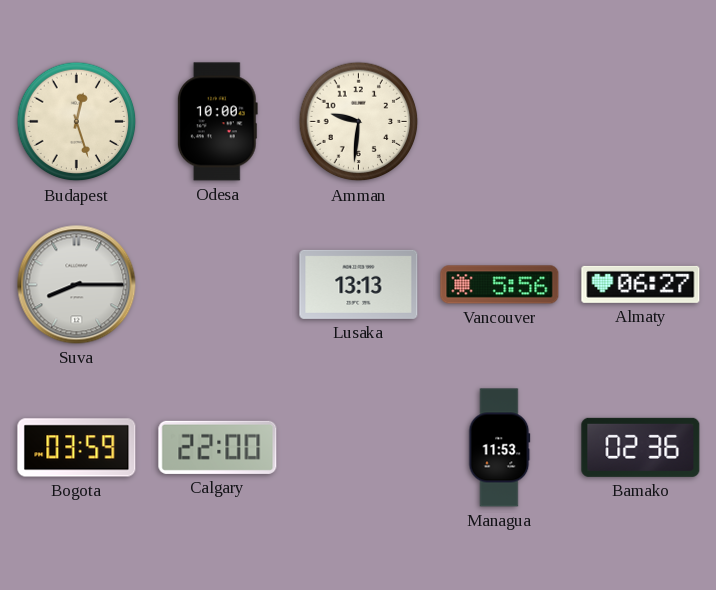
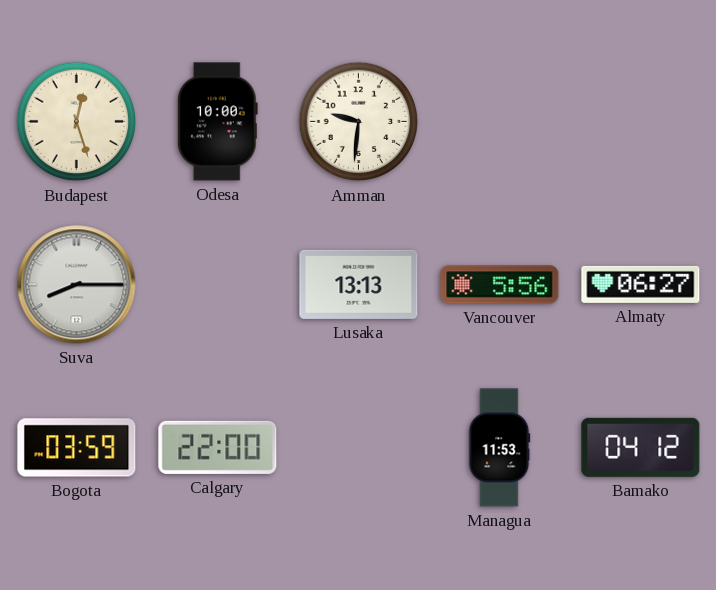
Bamako: 02:36 -> 04:12 (641, 447)
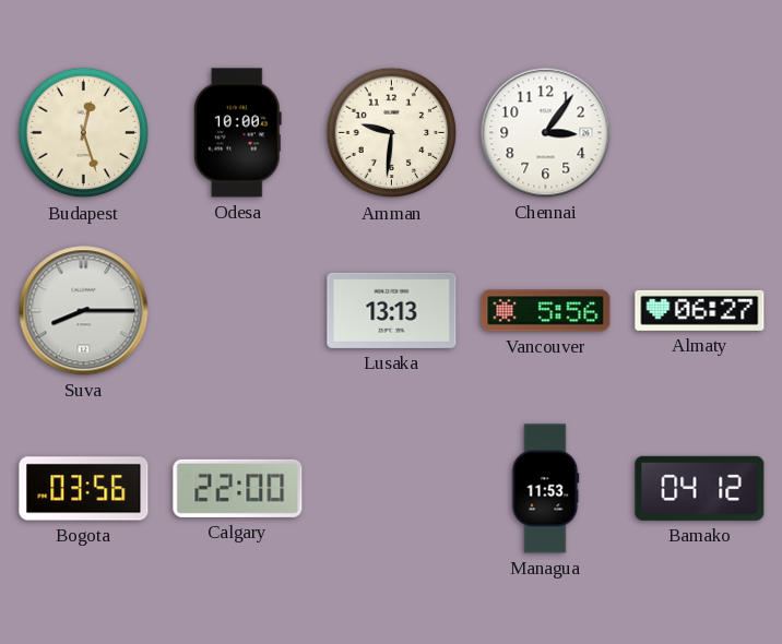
Chennai: none -> 3:06 (546, 133)
Bogota: 03:59 -> 03:56 (84, 489)
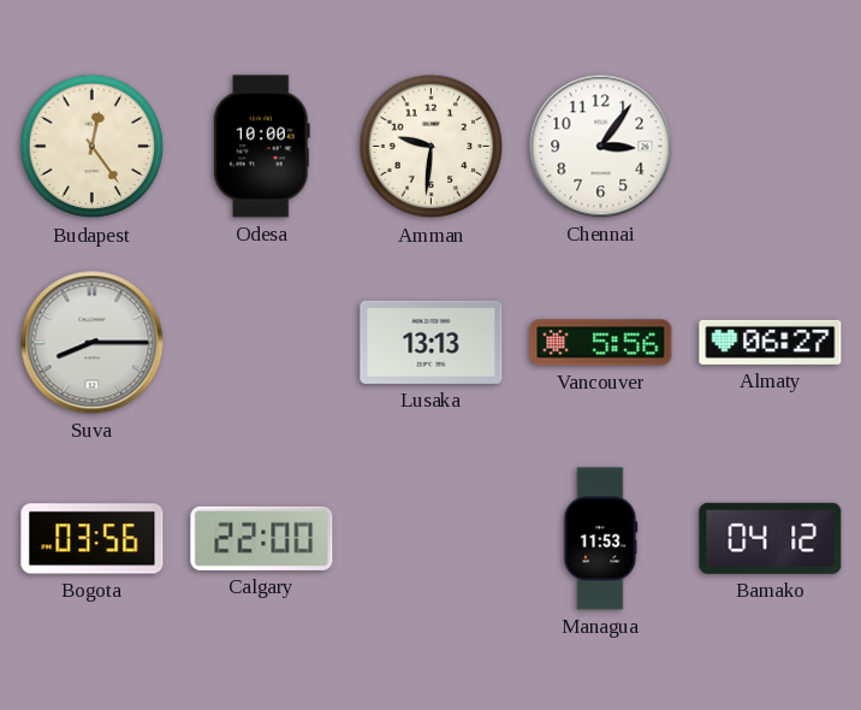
Budapest: 12:27 -> 12:24 (93, 147)
